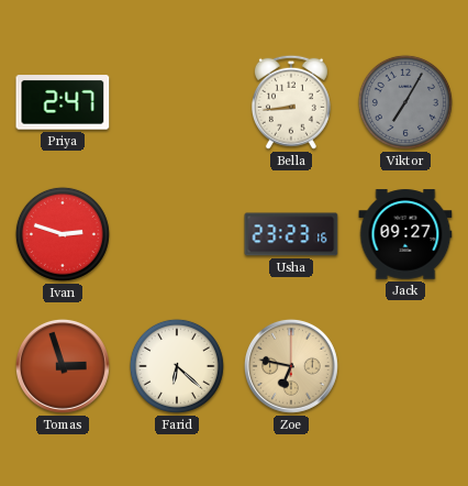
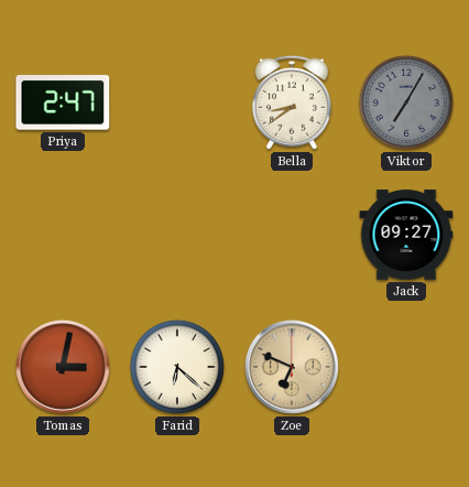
Bella: 8:44 -> 8:39 (292, 102)
Ivan: 2:48 -> none (63, 234)
Usha: 23:23 -> none (291, 234)
Tomas: 2:57 -> 3:02 (63, 367)
Zoe: 6:47 -> 6:49 (292, 367)
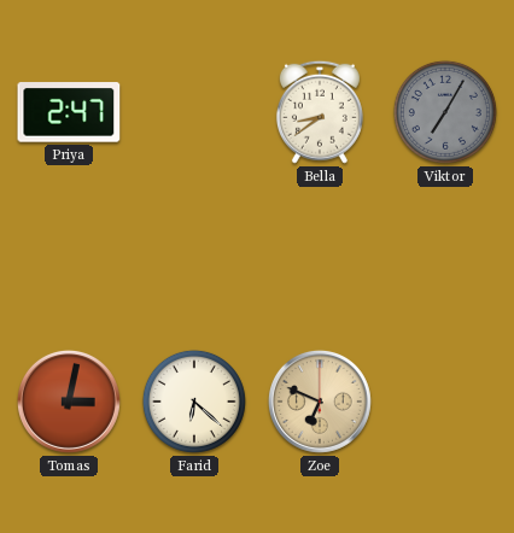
Jack: 09:27 -> none (406, 235)
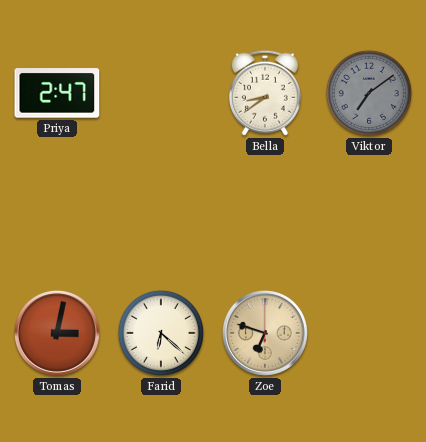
Viktor: 7:05 -> 7:09 (369, 93)
Zoe: 6:49 -> 6:48 (265, 333)
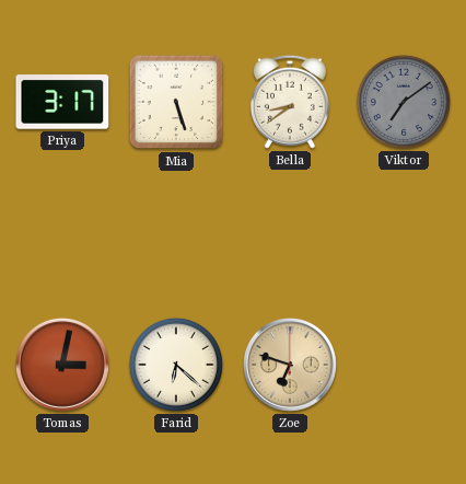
Priya: 2:47 -> 3:17 (62, 102)
Mia: none -> 5:27 (176, 102)
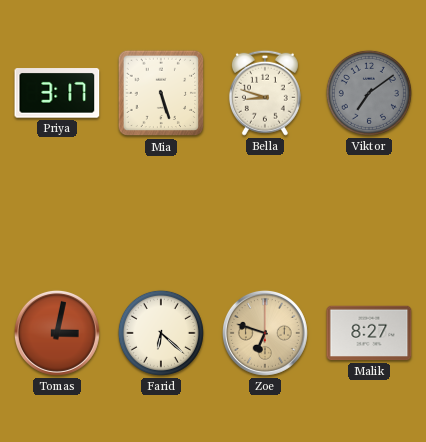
Bella: 8:39 -> 8:48 (265, 93)
Malik: none -> 8:27 (369, 333)
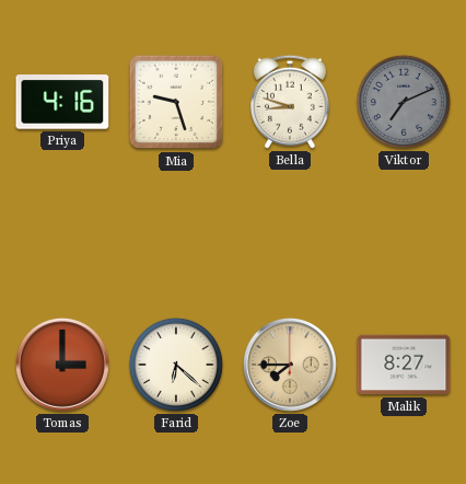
Priya: 3:17 -> 4:16 (62, 102)
Mia: 5:27 -> 9:27 (176, 102)
Viktor: 7:09 -> 7:11 (404, 102)
Tomas: 3:02 -> 3:00 (62, 365)
Zoe: 6:48 -> 7:45 (290, 365)
